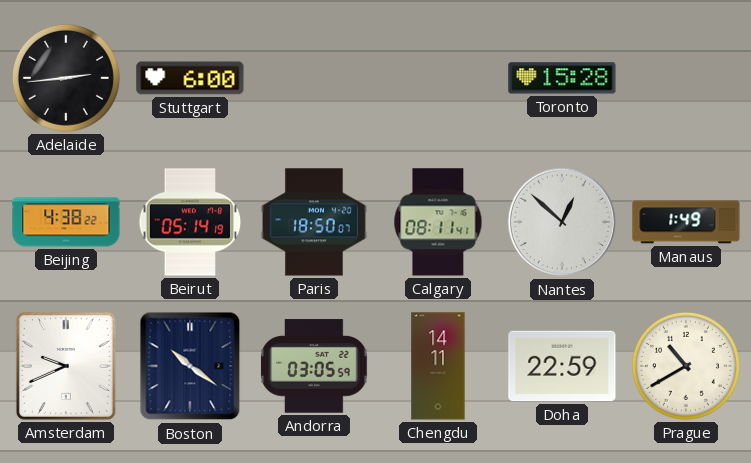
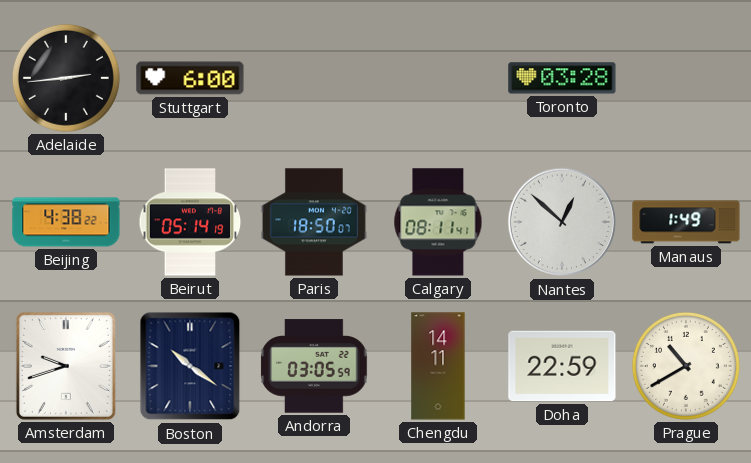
Toronto: 15:28 -> 03:28 (562, 78)
Amsterdam: 9:41 -> 9:42 (66, 366)
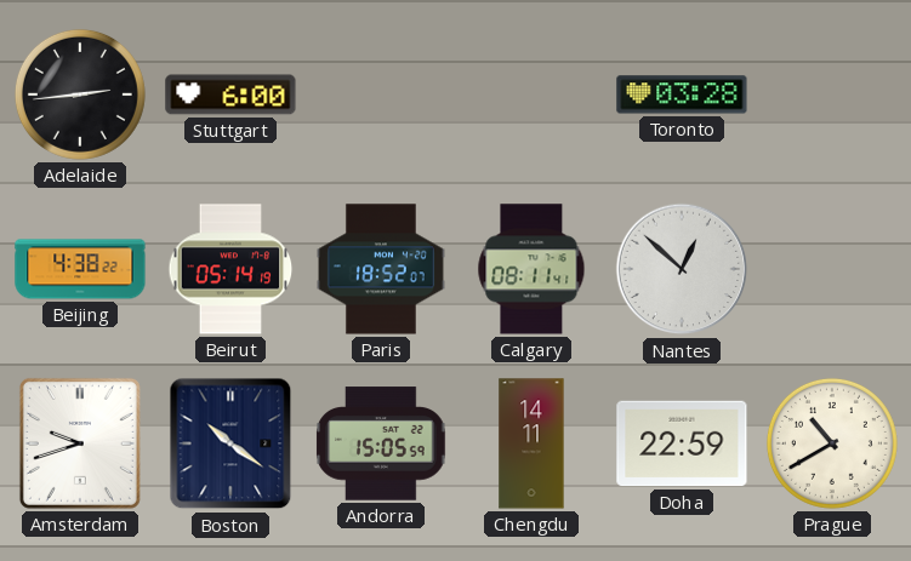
Paris: 18:50 -> 18:52 (381, 269)
Manaus: 1:49 -> none (686, 222)
Andorra: 03:05 -> 15:05 (381, 443)
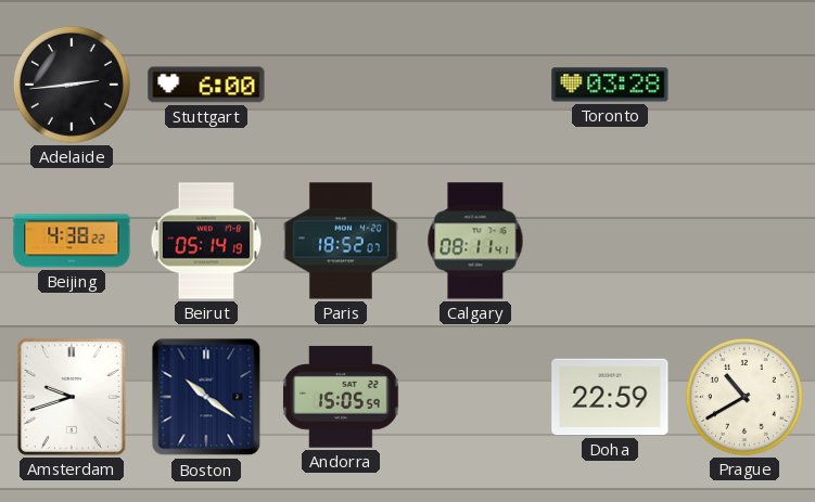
Nantes: 12:52 -> none (682, 269)
Chengdu: 14:11 -> none (531, 443)
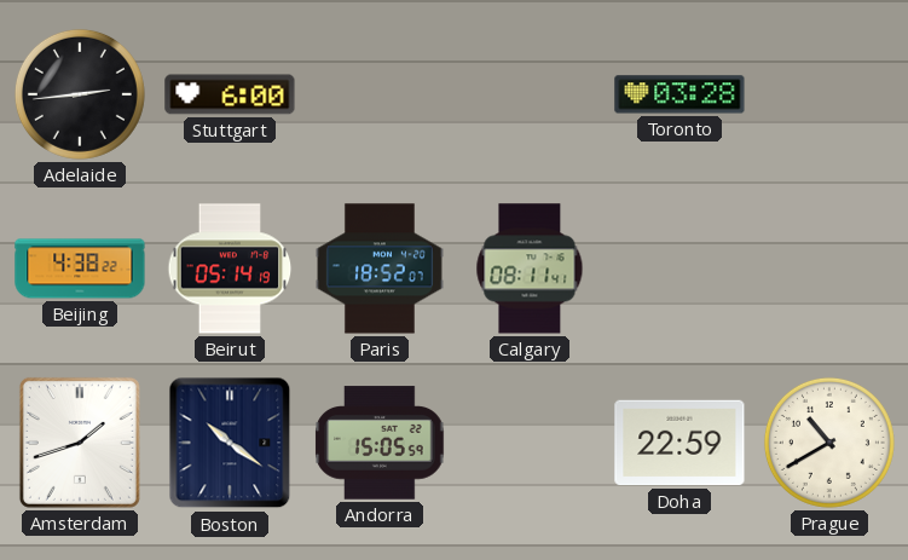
Amsterdam: 9:42 -> 1:42 (80, 443)
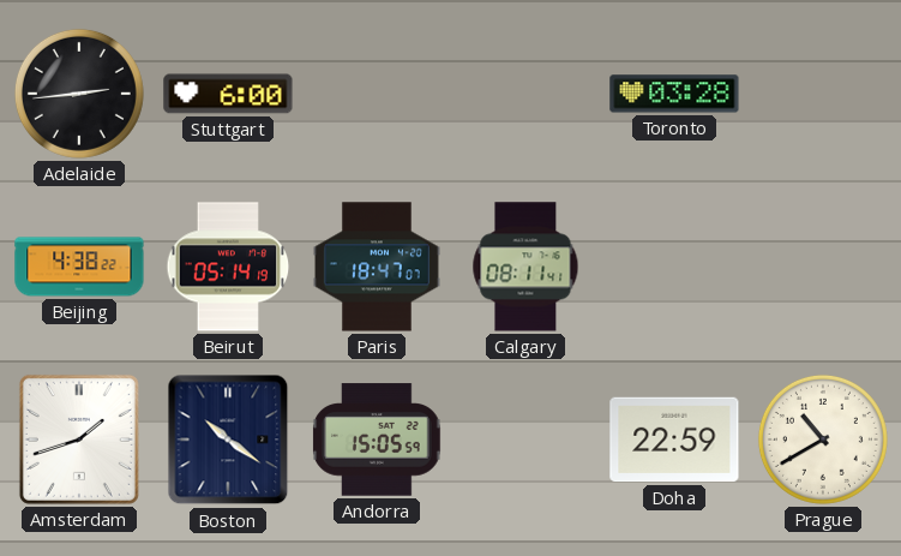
Paris: 18:52 -> 18:47 (377, 267)
